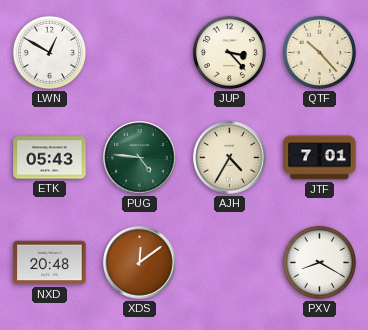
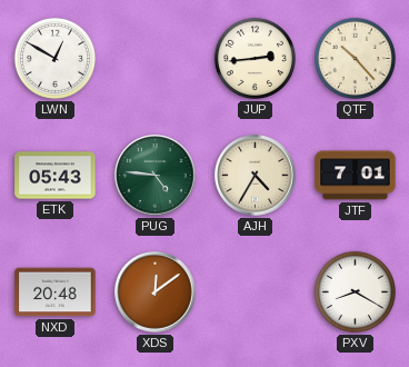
JUP: 3:23 -> 2:44 (255, 58)
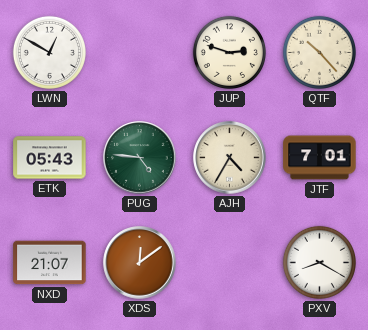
JUP: 2:44 -> 2:48 (229, 52)
NXD: 20:48 -> 21:07 (50, 263)
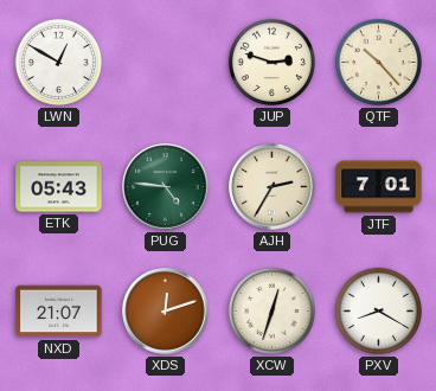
AJH: 4:35 -> 2:35 (272, 187)
XDS: 12:09 -> 12:12 (166, 312)
XCW: none -> 12:33 (271, 310)
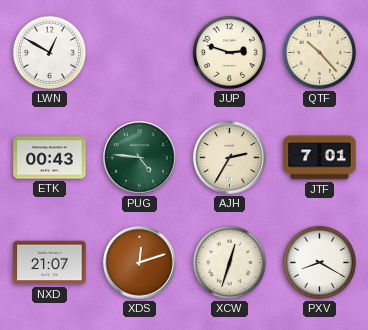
ETK: 05:43 -> 00:43 (50, 158)
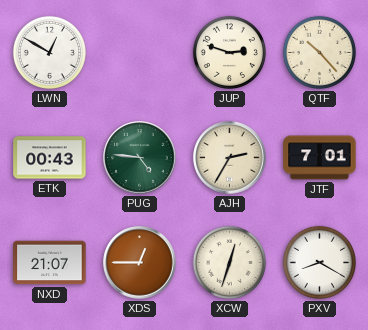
XDS: 12:12 -> 12:45 (140, 263)
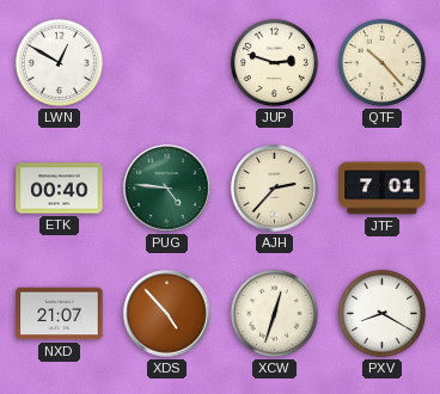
ETK: 00:43 -> 00:40 (60, 189)
AJH: 2:35 -> 2:37 (275, 189)
XDS: 12:45 -> 4:53 (167, 314)
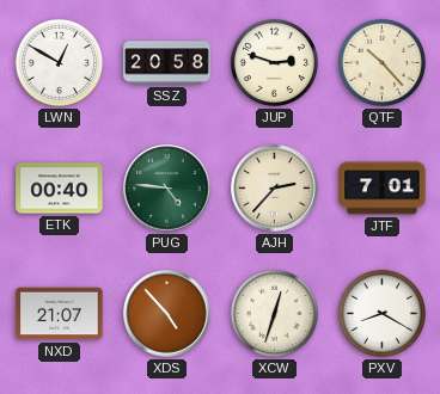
SSZ: none -> 20:58 (167, 63)
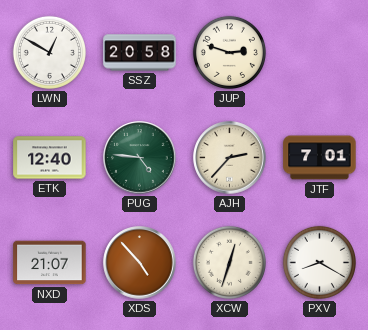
QTF: 10:23 -> none (381, 62)
ETK: 00:40 -> 12:40 (50, 158)
